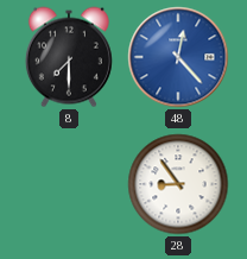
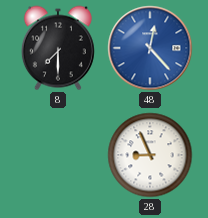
28: 8:54 -> 8:56 (150, 155)
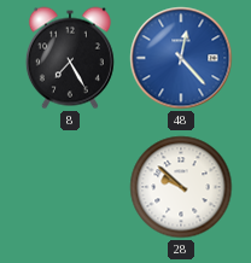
8: 7:30 -> 7:25 (70, 58)
28: 8:56 -> 9:52 (181, 187)
